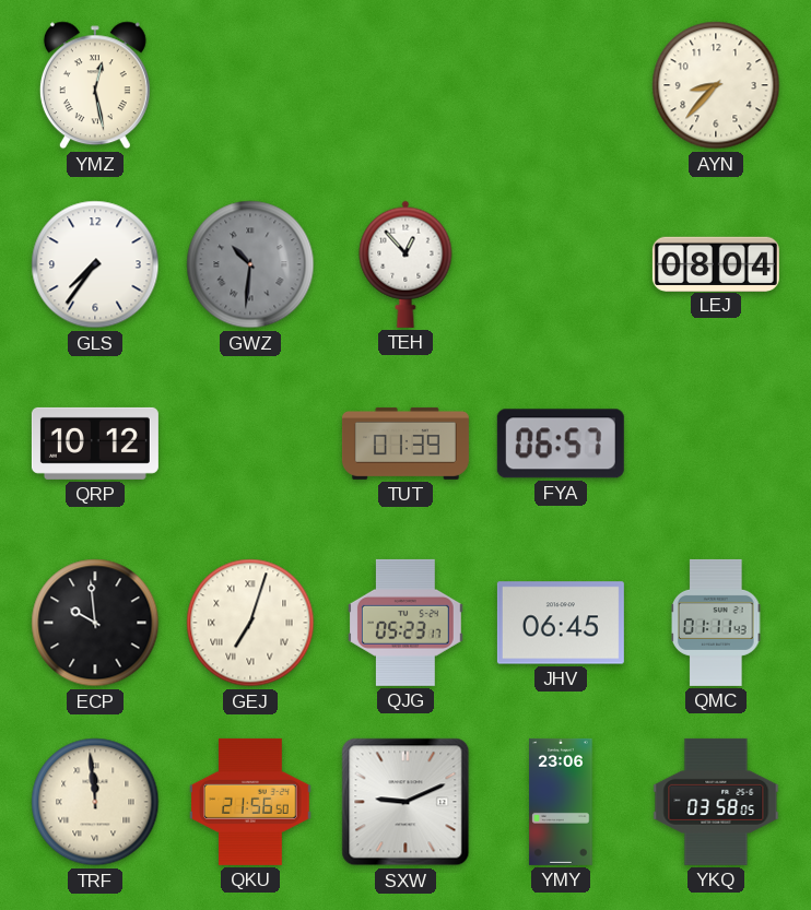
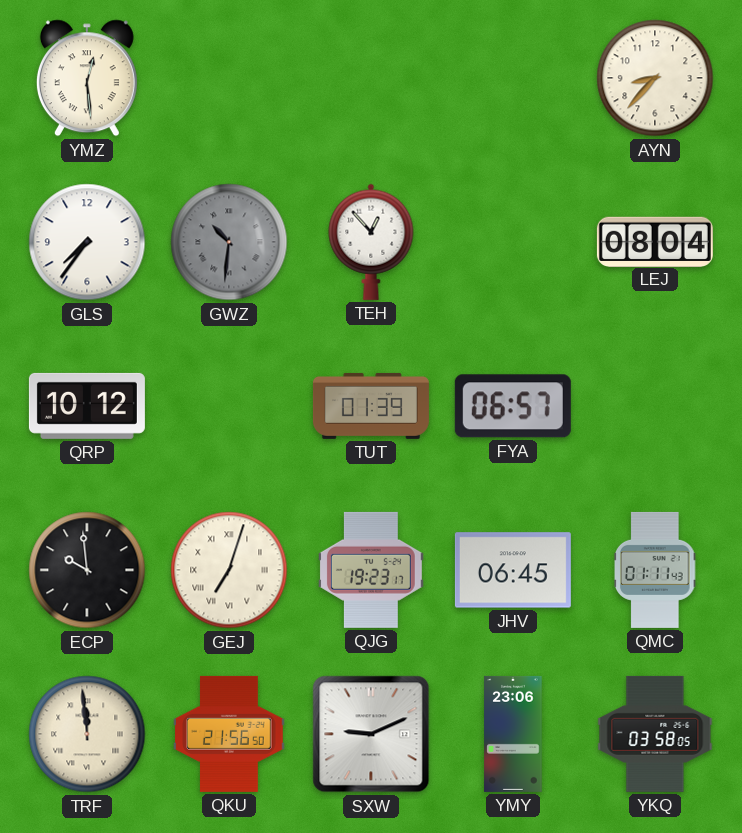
YMZ: 12:28 -> 12:29 (87, 78)
QJG: 05:23 -> 19:23 (371, 570)
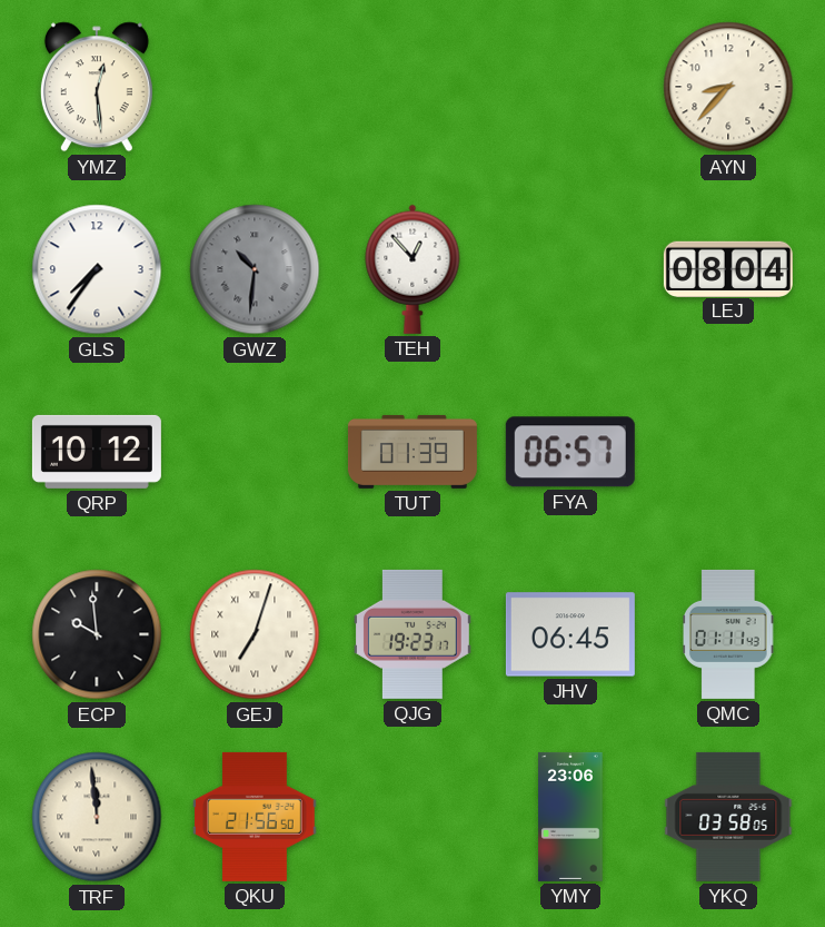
SXW: 9:11 -> none (371, 734)
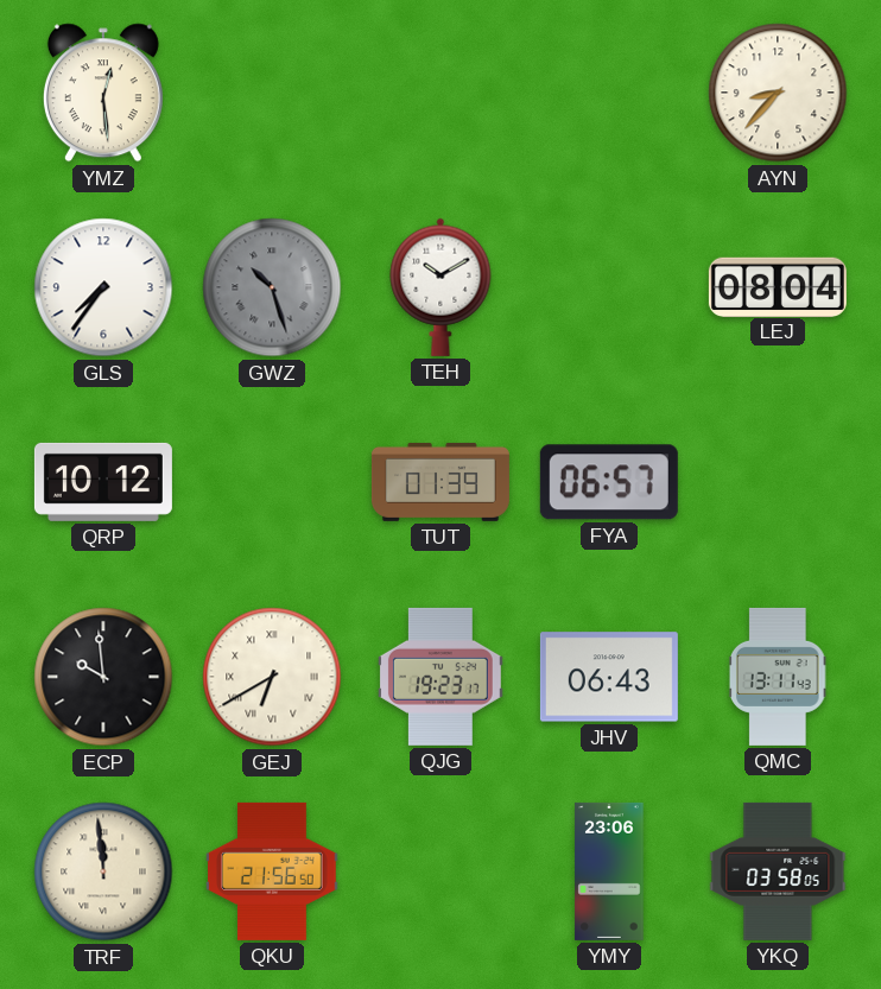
GWZ: 10:31 -> 10:27 (272, 287)
TEH: 12:53 -> 10:10 (441, 287)
GEJ: 7:03 -> 6:40 (272, 677)
JHV: 06:45 -> 06:43 (609, 677)
QMC: 01:11 -> 13:11 (779, 677)
